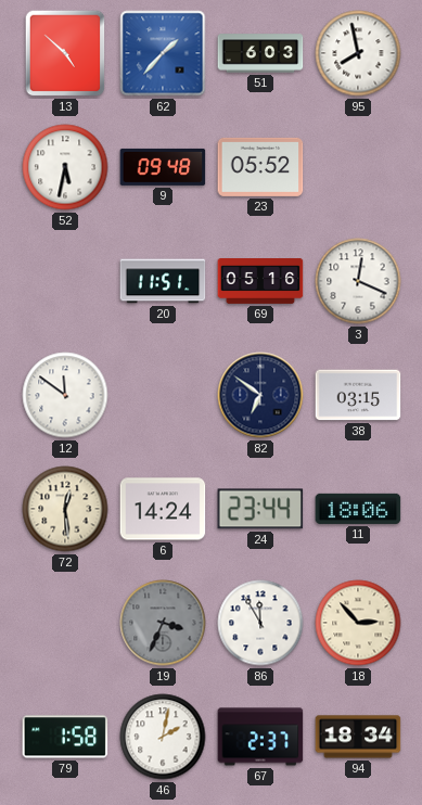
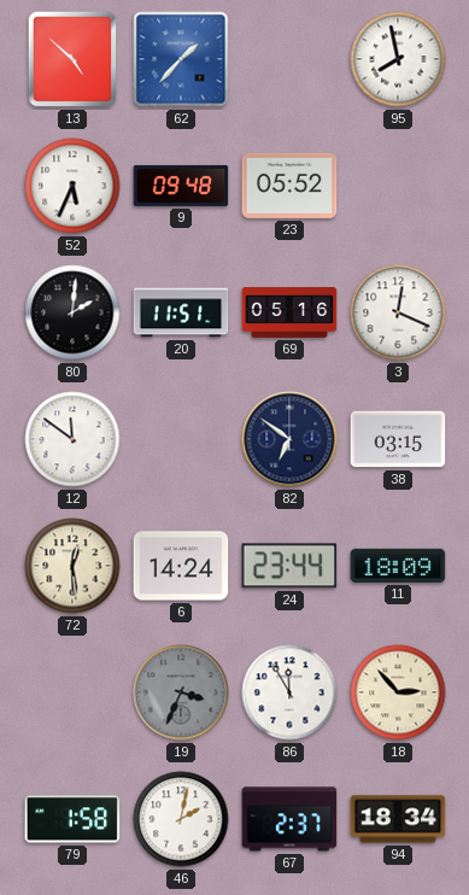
51: 6:03 -> none (260, 53)
52: 5:32 -> 5:34 (72, 186)
80: none -> 2:01 (72, 312)
11: 18:06 -> 18:09 (398, 566)
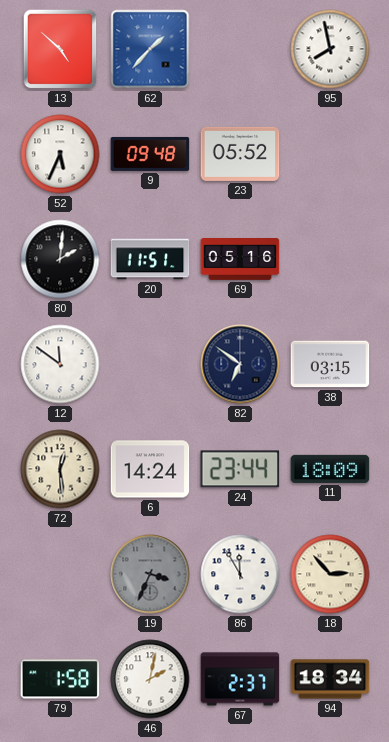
3: 12:19 -> none (398, 312)
